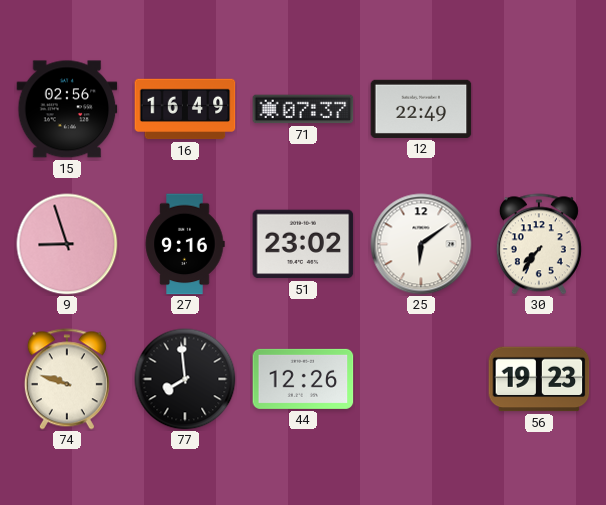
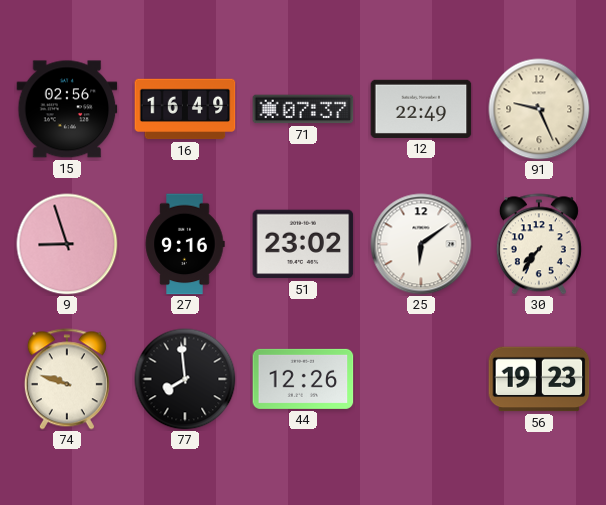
91: none -> 9:26 (539, 109)
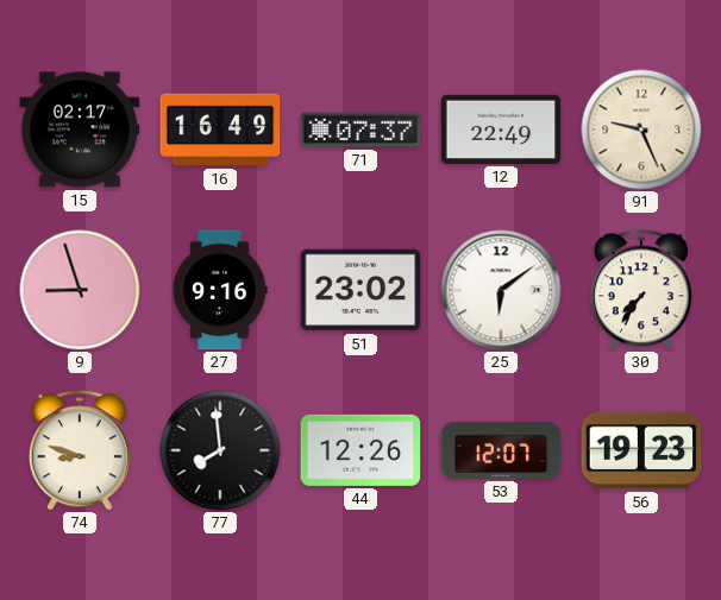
15: 02:56 -> 02:17 (80, 130)
74: 9:48 -> 8:48 (80, 450)
53: none -> 12:07 (501, 450)
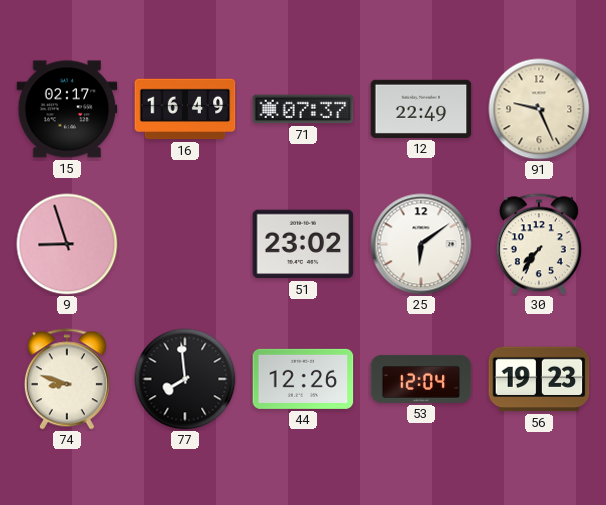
27: 9:16 -> none (220, 290)
53: 12:07 -> 12:04 (421, 379)
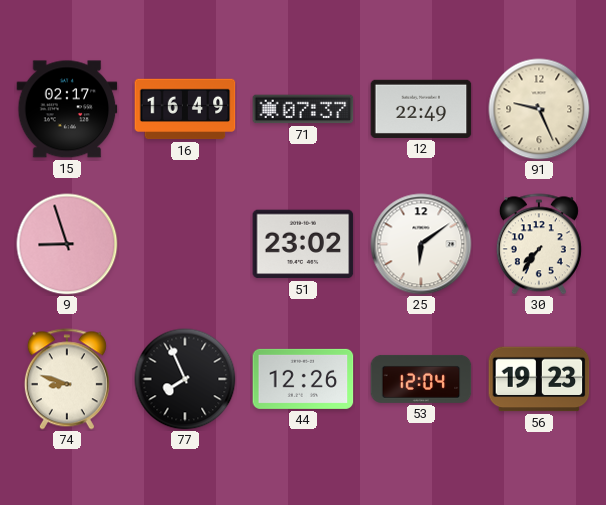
77: 7:59 -> 7:56 (185, 379)
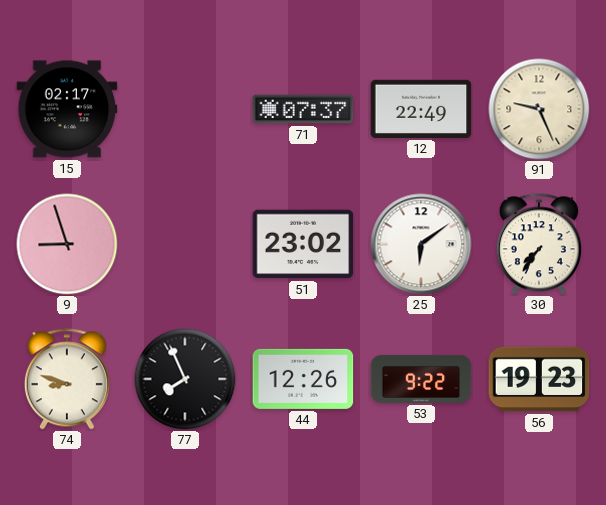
16: 16:49 -> none (185, 109)
53: 12:04 -> 9:22 (421, 379)
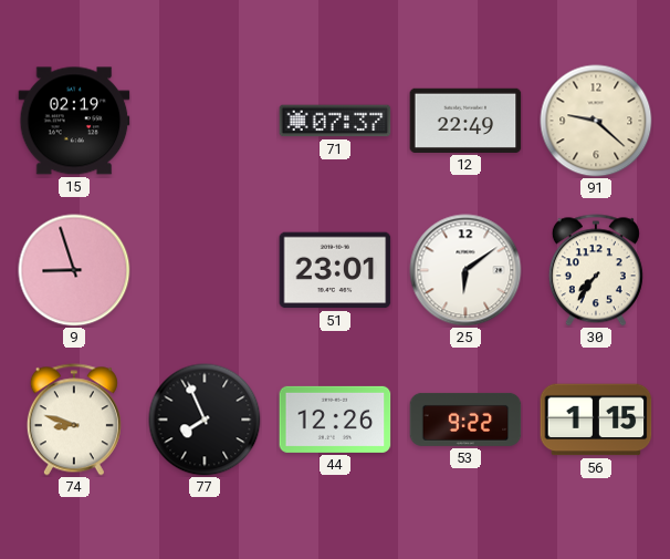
15: 02:17 -> 02:19 (74, 121)
91: 9:26 -> 9:22 (596, 121)
51: 23:02 -> 23:01 (335, 270)
56: 19:23 -> 1:15 (596, 420)
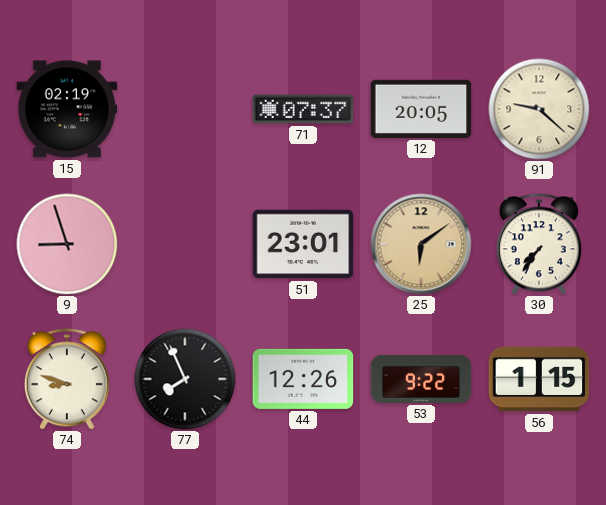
12: 22:49 -> 20:05 (421, 109)
25 dial: white -> champagne (421, 244)
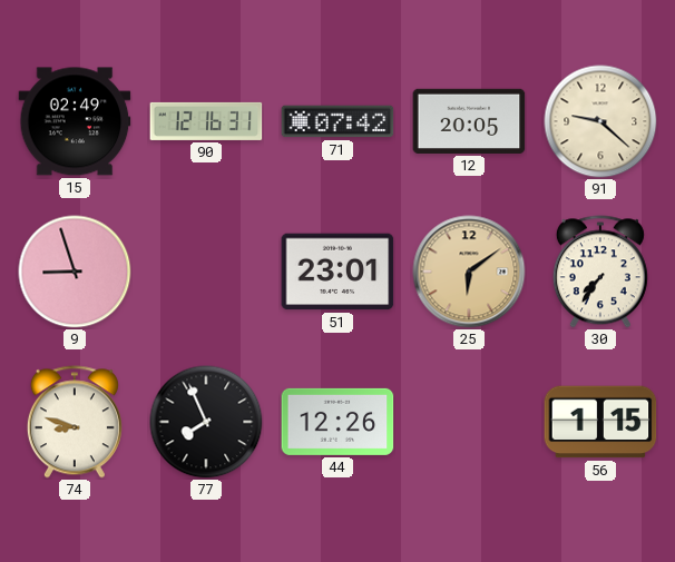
15: 02:19 -> 02:49 (75, 121)
90: none -> 12:16 (206, 121)
71: 07:37 -> 07:42 (338, 121)
53: 9:22 -> none (421, 379)
